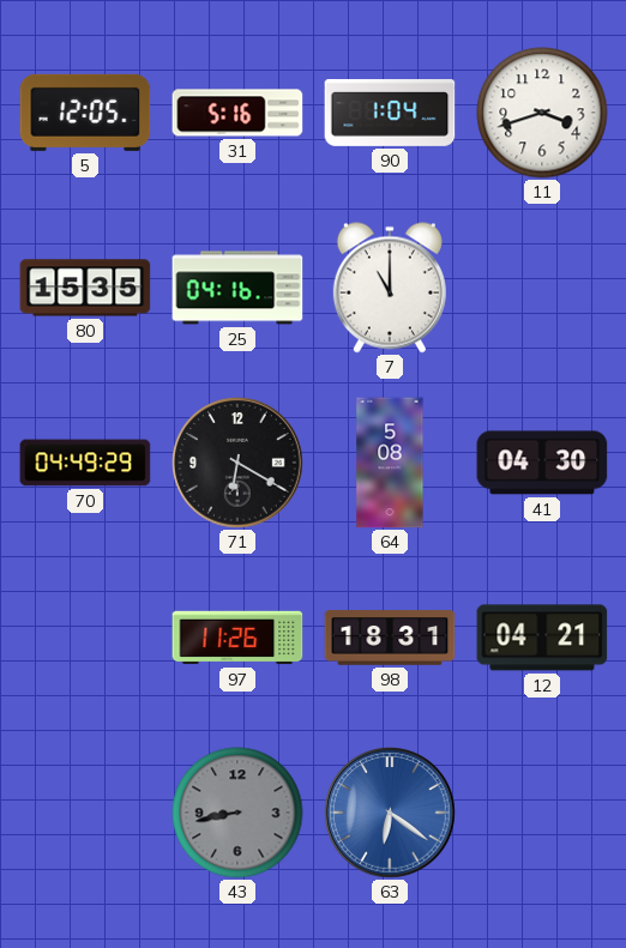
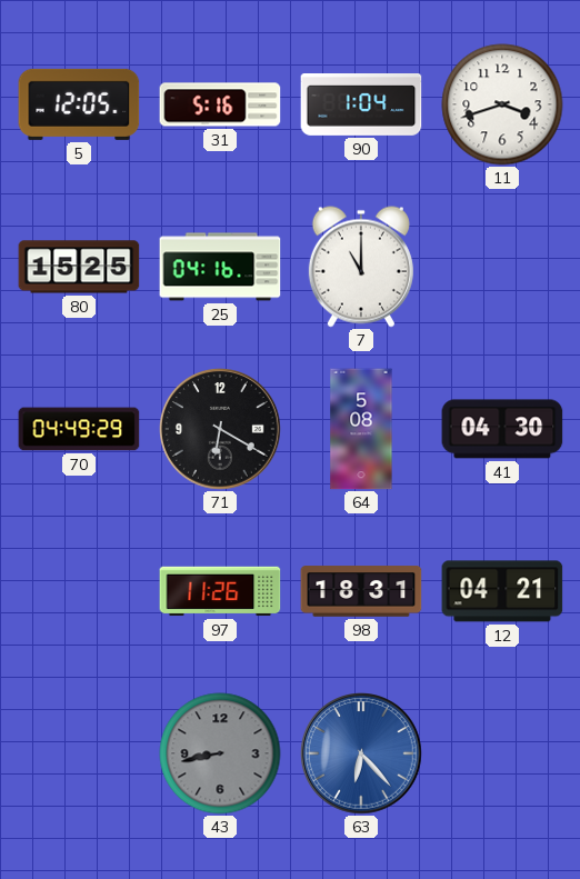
80: 15:35 -> 15:25 (79, 267)
63: 6:21 -> 6:23 (362, 755)
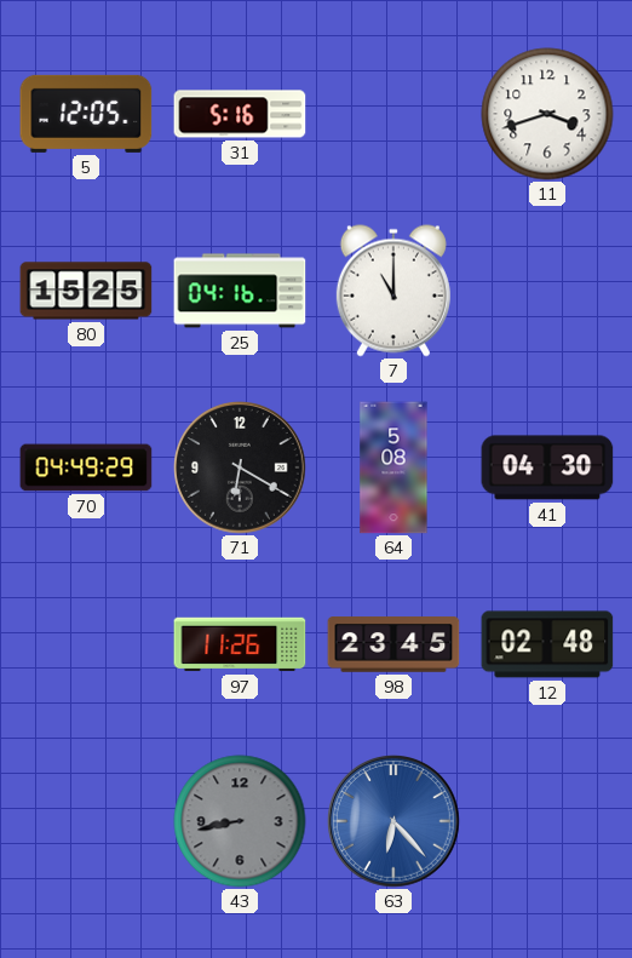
90: 1:04 -> none (361, 106)
98: 18:31 -> 23:45 (393, 644)
12: 04:21 -> 02:48 (547, 644)
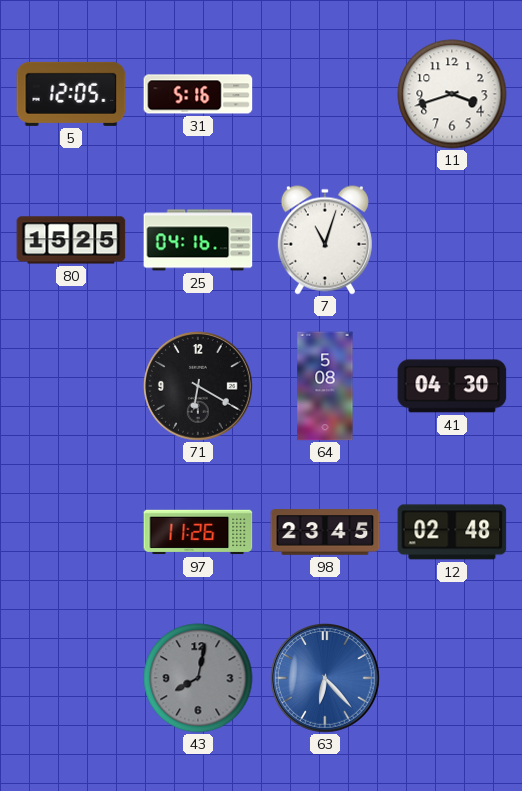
7: 11:00 -> 11:03 (325, 240)
70: 04:49 -> none (86, 467)
43: 8:43 -> 8:02 (198, 678)
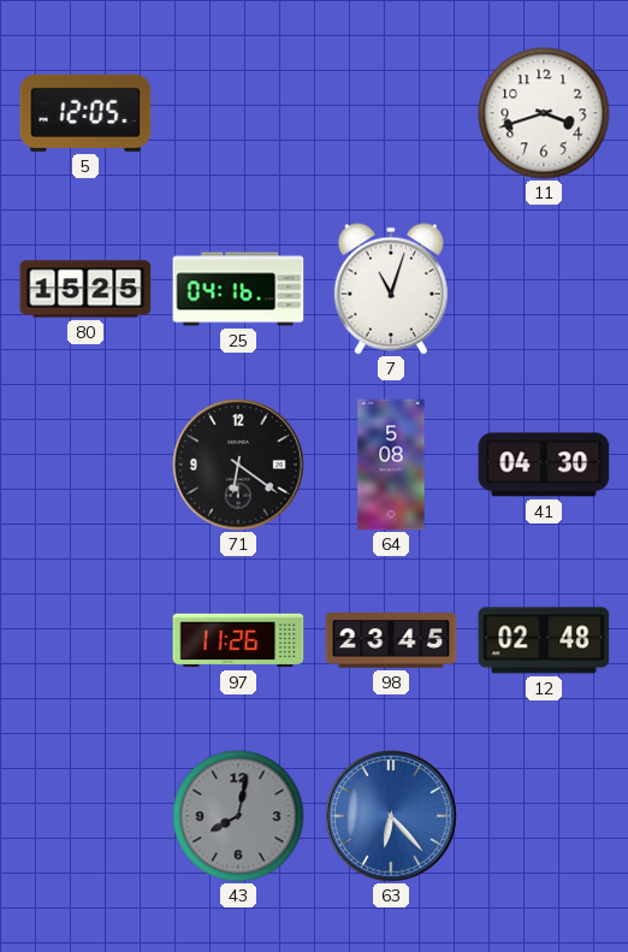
31: 5:16 -> none (198, 94)
71: 6:20 -> 6:21 (239, 466)
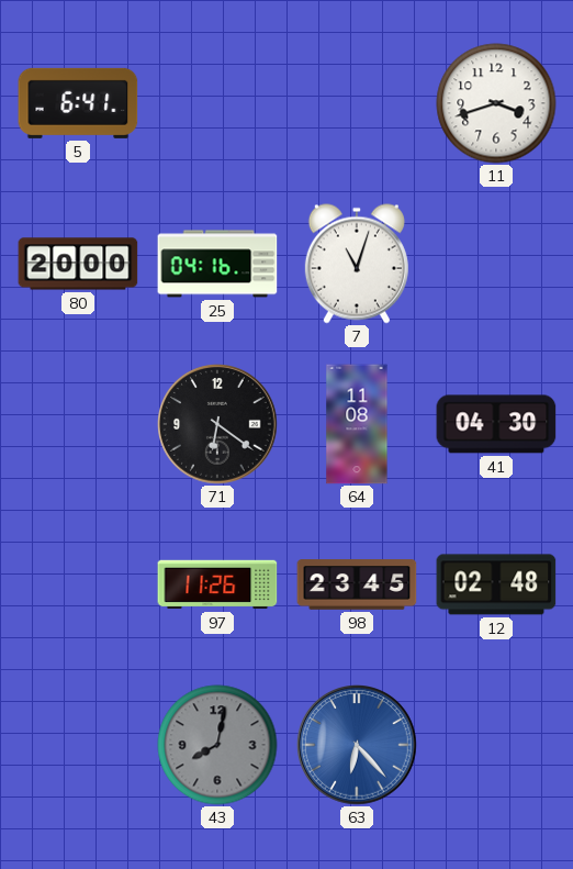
5: 12:05 -> 6:41 (78, 103)
80: 15:25 -> 20:00 (78, 264)
64: 5:08 -> 11:08 (357, 424)
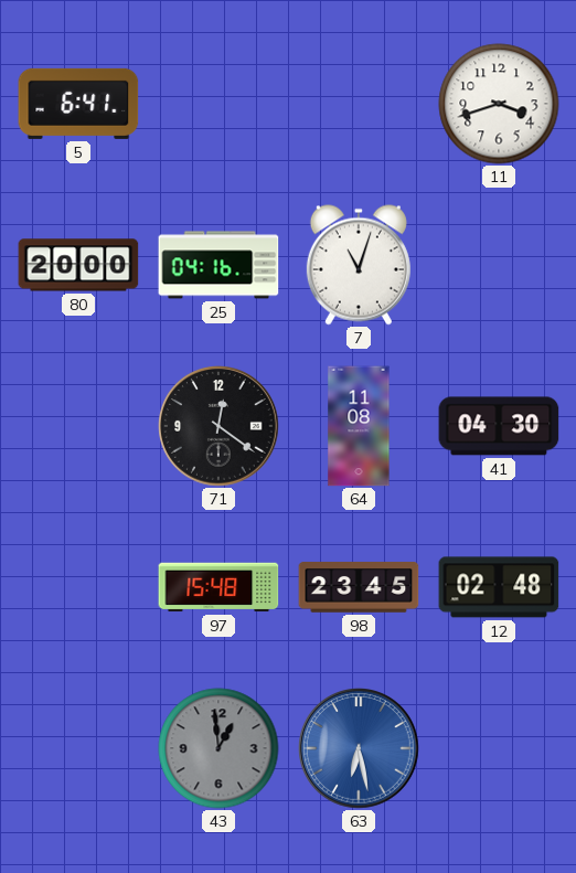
71: 6:21 -> 12:21 (220, 427)
97: 11:26 -> 15:48 (218, 587)
43: 8:02 -> 12:59 (218, 748)
63: 6:23 -> 6:28 (360, 749)
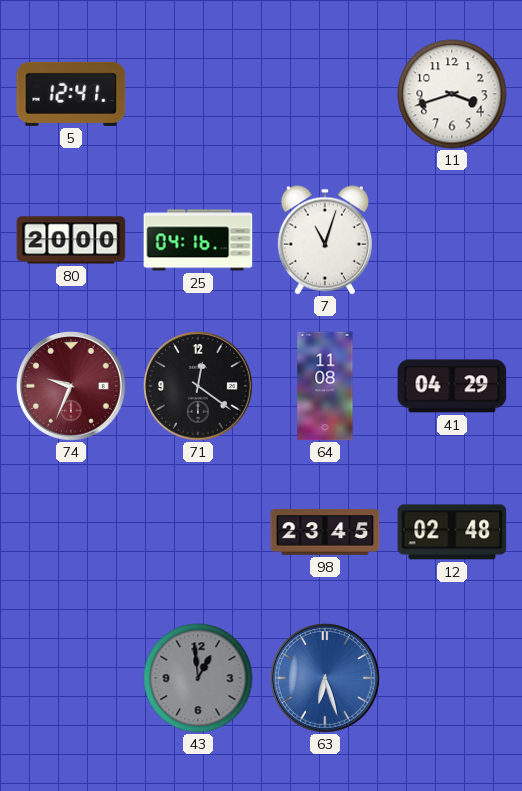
5: 6:41 -> 12:41 (71, 94)
74: none -> 9:34 (72, 387)
41: 04:30 -> 04:29 (452, 386)
97: 15:48 -> none (218, 587)
63: 6:28 -> 6:27 (326, 679)
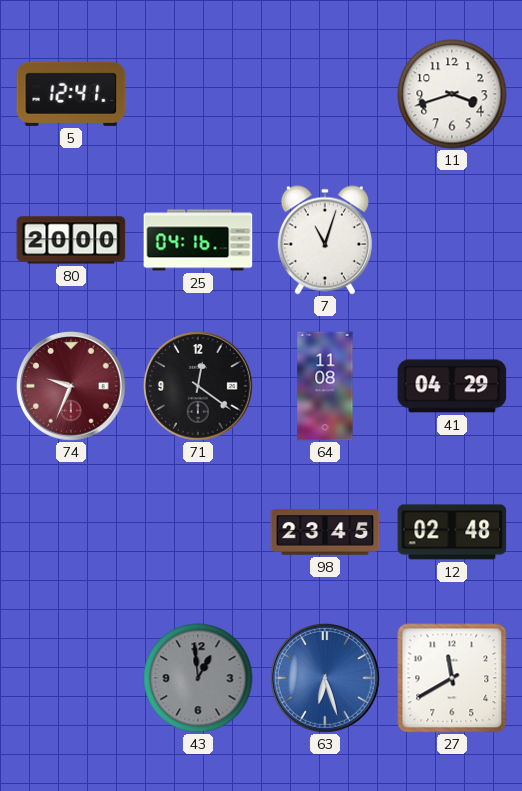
27: none -> 11:40 (452, 678)
